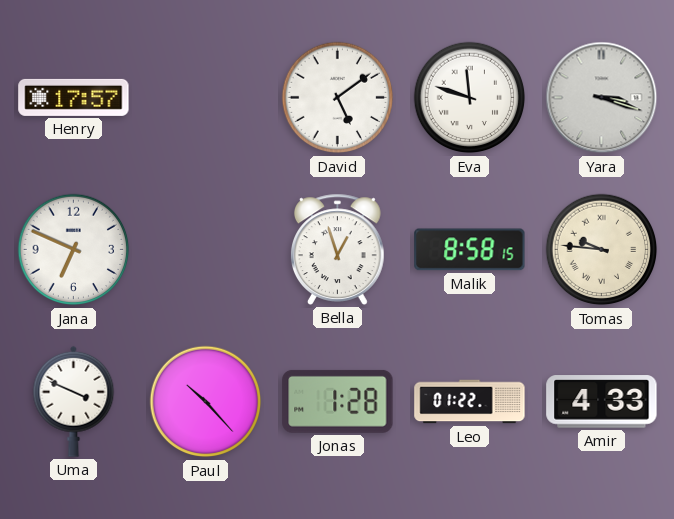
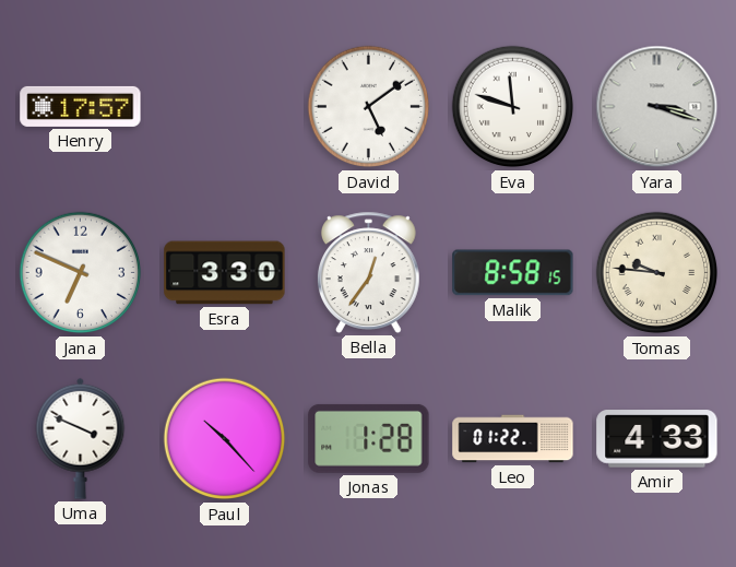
Esra: none -> 3:30 (225, 273)
Bella: 12:57 -> 12:36 (369, 272)
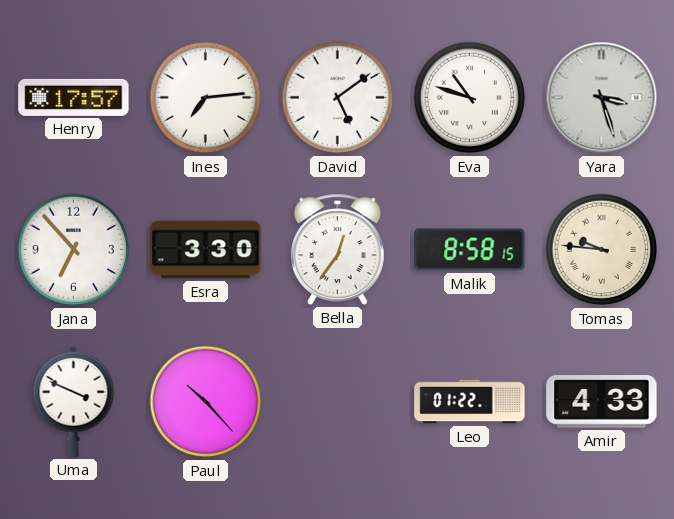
Ines: none -> 7:14 (206, 98)
Eva: 11:48 -> 10:48 (470, 98)
Yara: 3:18 -> 3:27 (602, 98)
Jana: 6:49 -> 6:53 (74, 250)
Jonas: 1:28 -> none (369, 438)
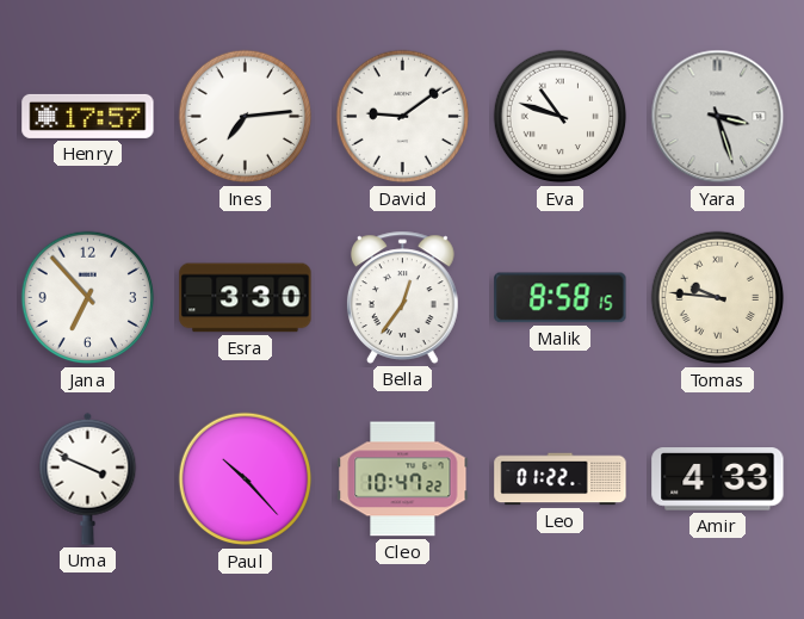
David: 5:09 -> 9:09 (403, 117)
Cleo: none -> 10:47 (403, 479)
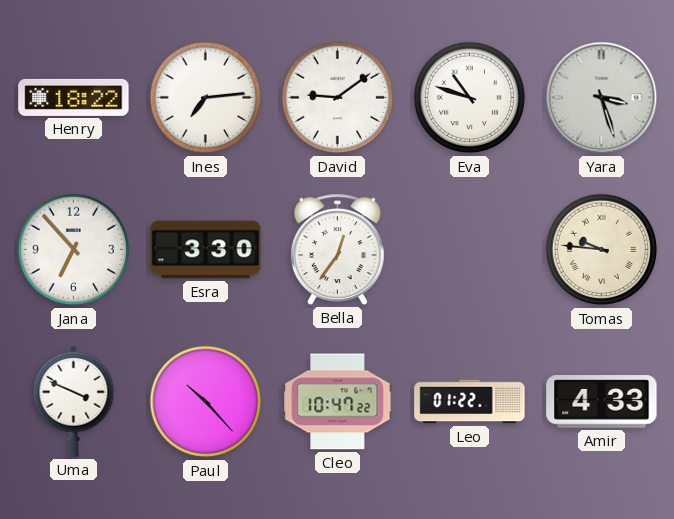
Henry: 17:57 -> 18:22 (74, 97)
Malik: 8:58 -> none (561, 298)
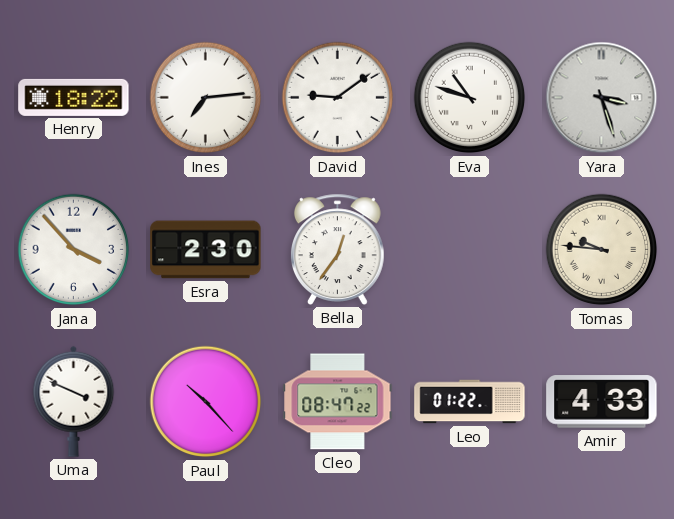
Jana: 6:53 -> 3:53 (74, 250)
Esra: 3:30 -> 2:30 (206, 250)
Cleo: 10:47 -> 08:47 (338, 402)
